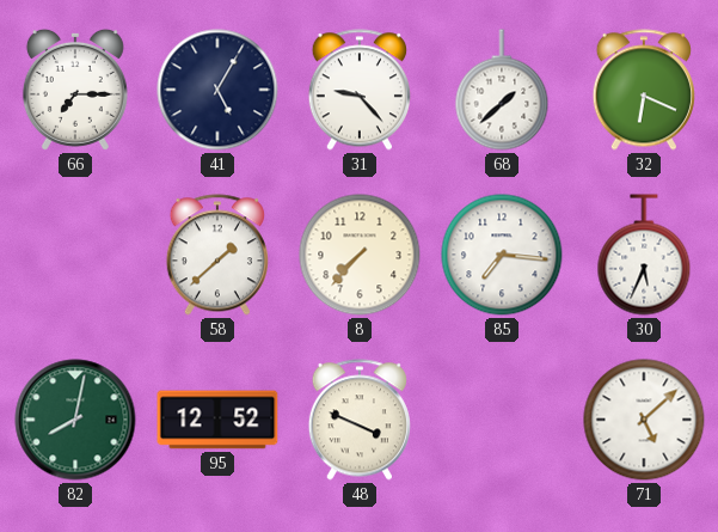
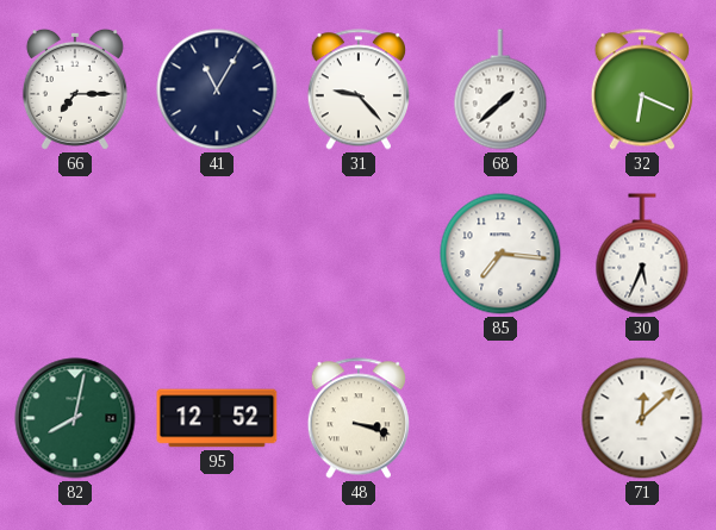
41: 5:05 -> 11:05 (217, 89)
58: 1:38 -> none (217, 255)
8: 7:37 -> none (360, 255)
48: 3:49 -> 3:18 (359, 418)
71: 5:08 -> 12:08 (642, 418)
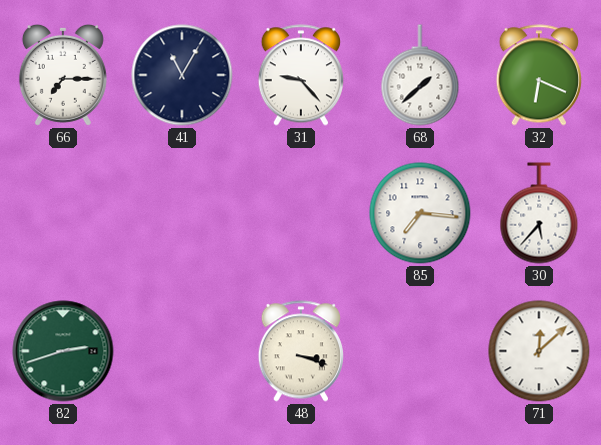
30: 5:34 -> 5:37 (539, 213)
82: 8:02 -> 2:42 (63, 351)
95: 12:52 -> none (217, 418)
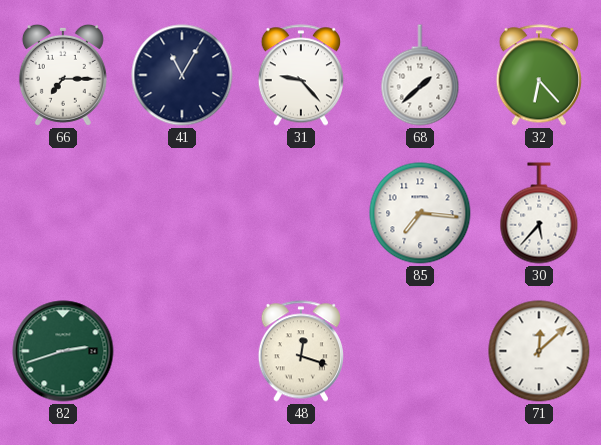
32: 6:19 -> 6:23 (539, 75)
48: 3:18 -> 12:18 (301, 351)
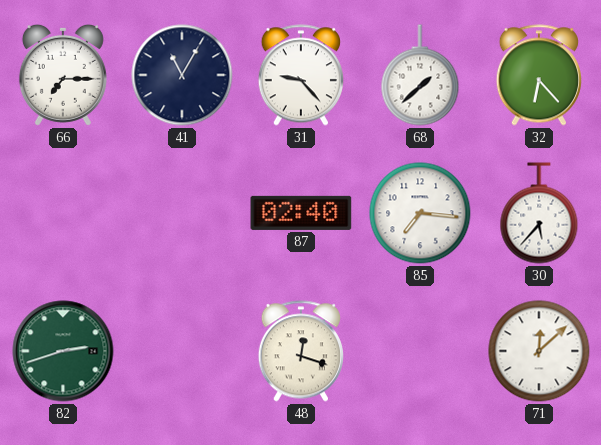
87: none -> 02:40 (301, 213)
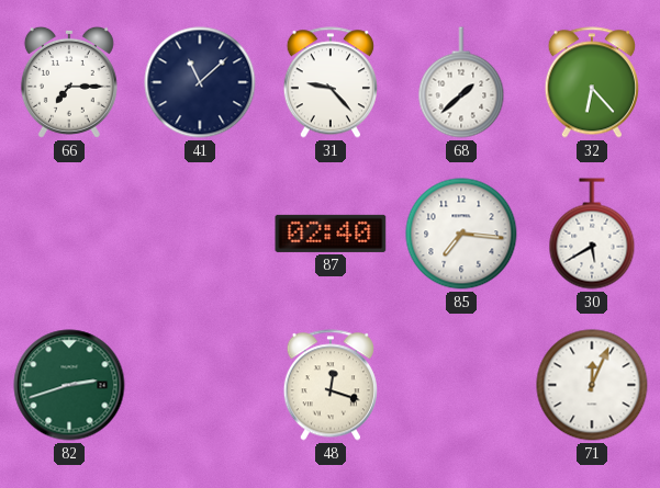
41: 11:05 -> 11:08 (200, 82)
30: 5:37 -> 5:40 (592, 234)
71: 12:08 -> 12:04 (592, 385)
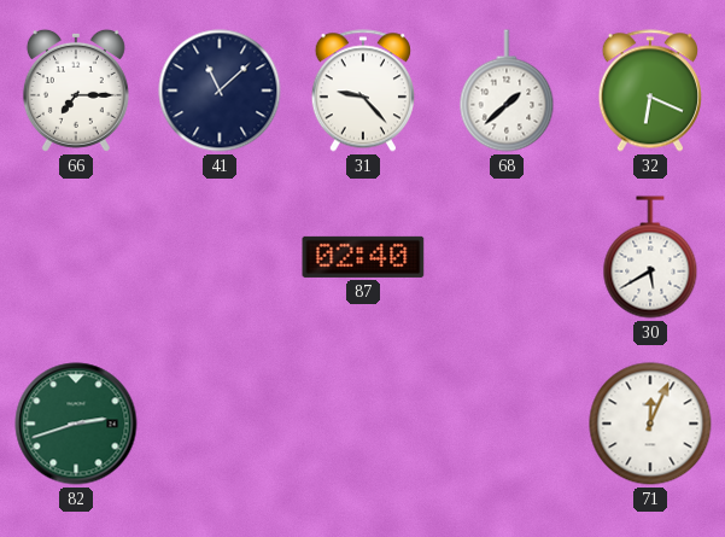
32: 6:23 -> 6:19 (650, 91)
85: 7:16 -> none (461, 234)
48: 12:18 -> none (331, 385)
